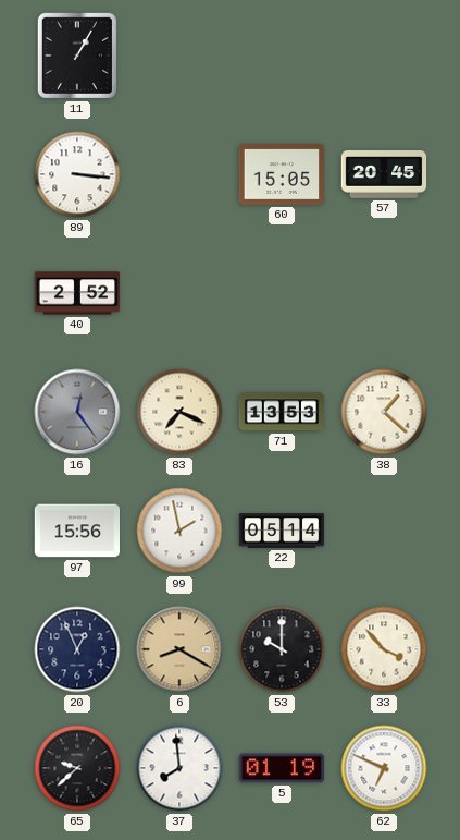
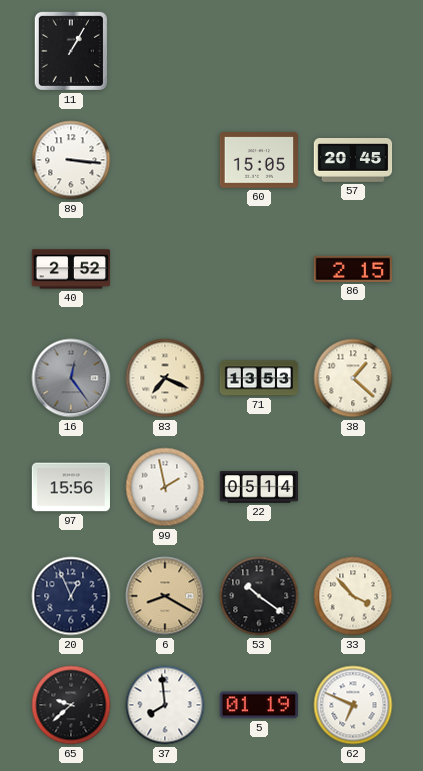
86: none -> 2:15 (352, 269)
53: 10:00 -> 10:21 (259, 596)
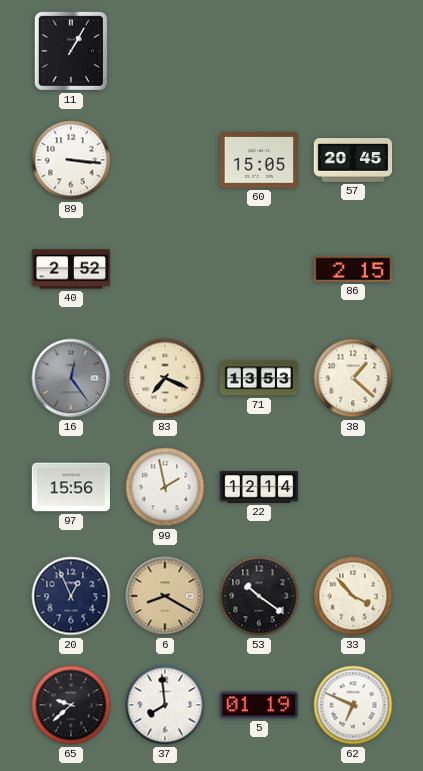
22: 05:14 -> 12:14 (259, 487)
